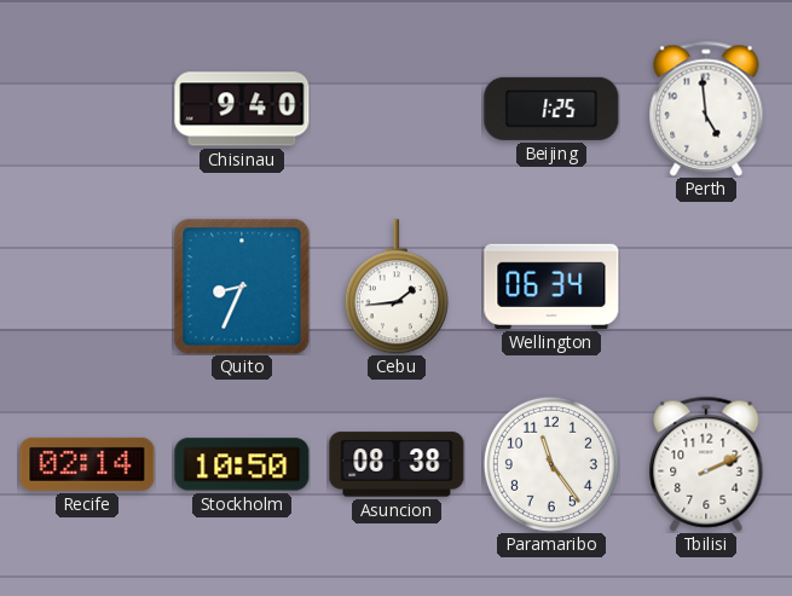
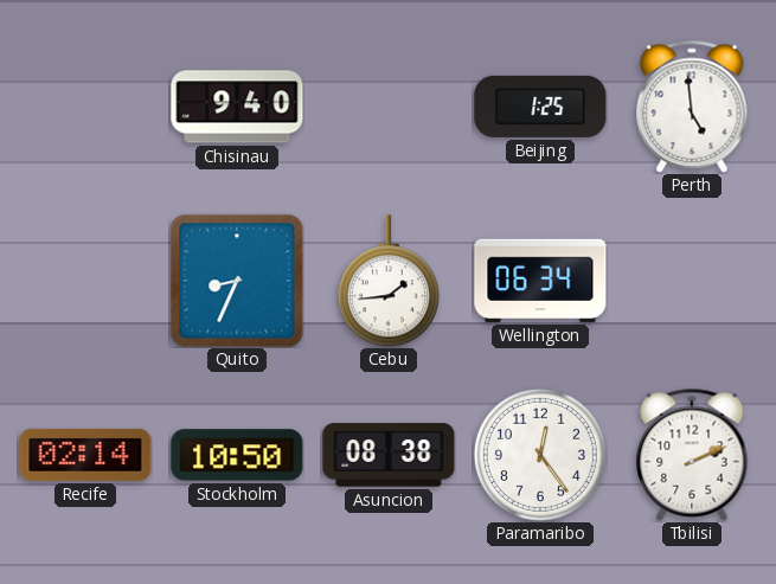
Paramaribo: 11:24 -> 12:24 (540, 455)
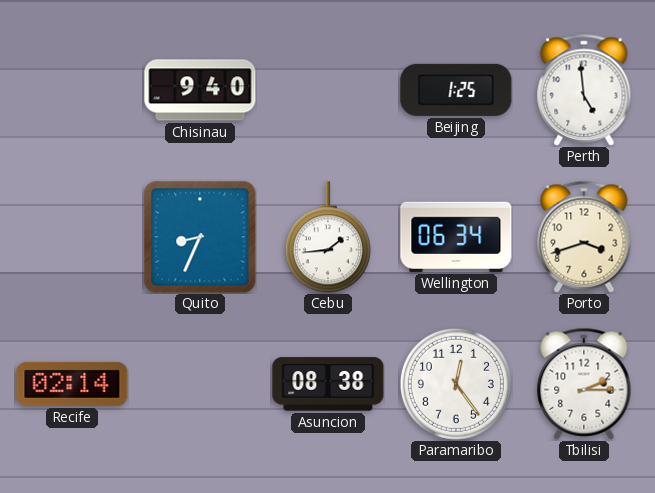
Porto: none -> 3:42 (584, 237)
Stockholm: 10:50 -> none (237, 455)
Tbilisi: 2:11 -> 2:15 (584, 384)
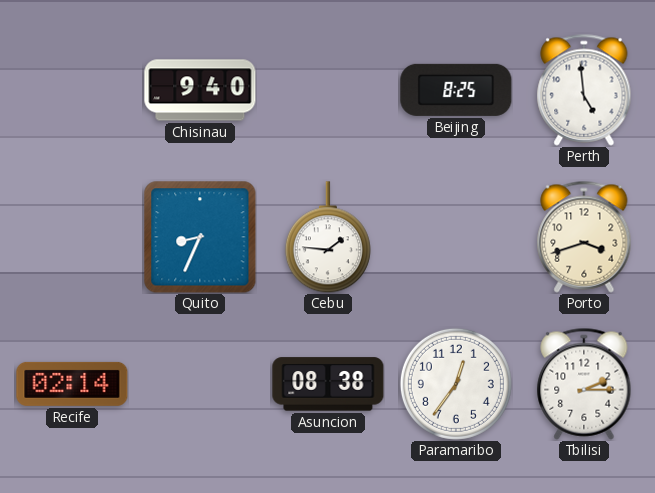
Beijing: 1:25 -> 8:25 (456, 90)
Cebu: 1:44 -> 1:46 (328, 237)
Wellington: 06:34 -> none (456, 237)
Paramaribo: 12:24 -> 12:36 (456, 384)
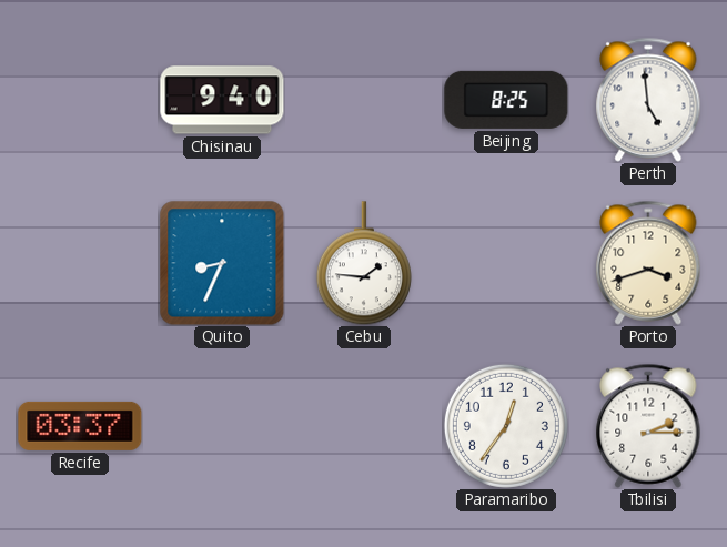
Recife: 02:14 -> 03:37 (80, 426)
Asuncion: 08:38 -> none (328, 384)
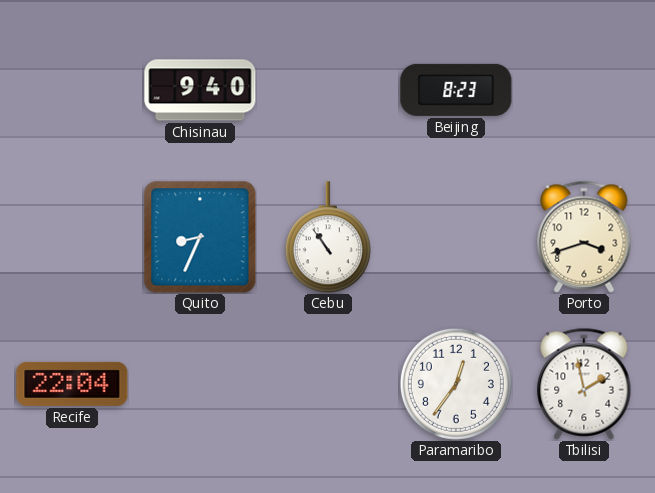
Beijing: 8:25 -> 8:23 (456, 90)
Perth: 4:59 -> none (648, 100)
Cebu: 1:46 -> 10:54 (328, 237)
Recife: 03:37 -> 22:04 (72, 384)
Tbilisi: 2:15 -> 1:58 (584, 384)
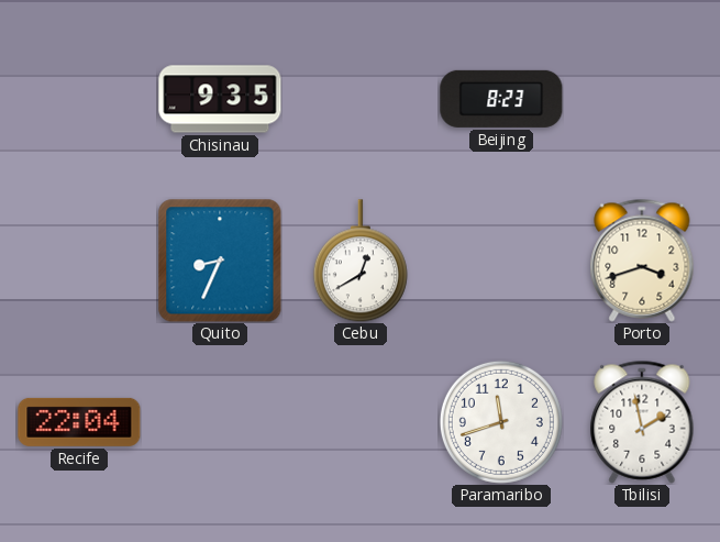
Chisinau: 9:40 -> 9:35 (220, 99)
Cebu: 10:54 -> 12:40 (361, 261)
Paramaribo: 12:36 -> 11:42 (501, 422)
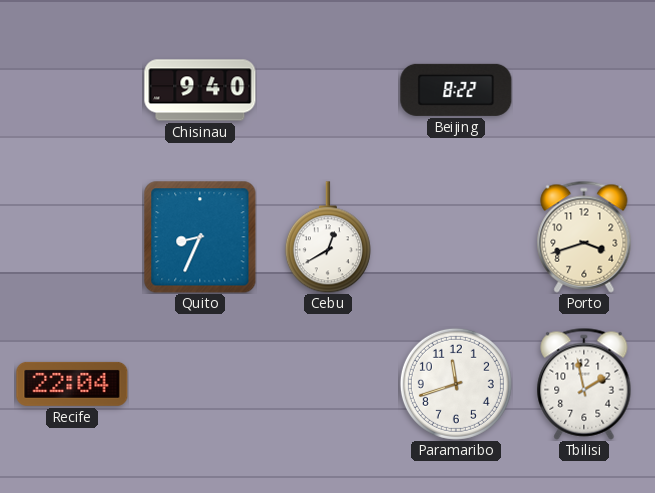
Chisinau: 9:35 -> 9:40 (200, 90)
Beijing: 8:23 -> 8:22 (456, 90)
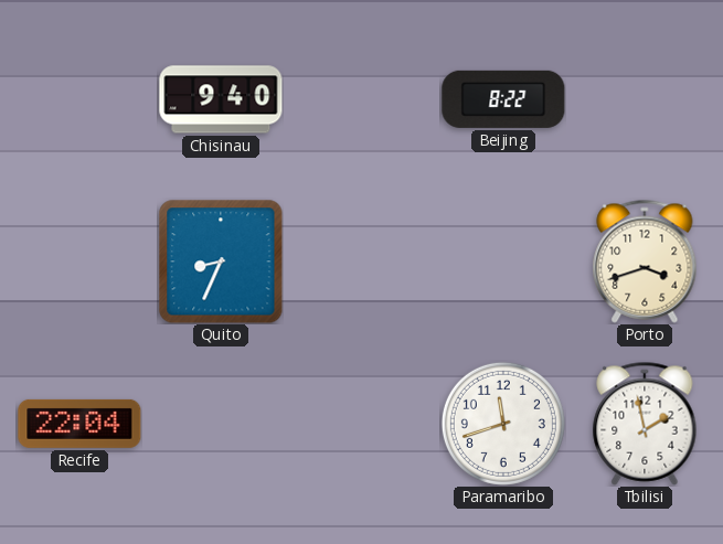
Cebu: 12:40 -> none (328, 237)
